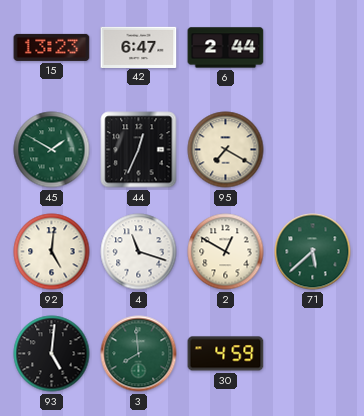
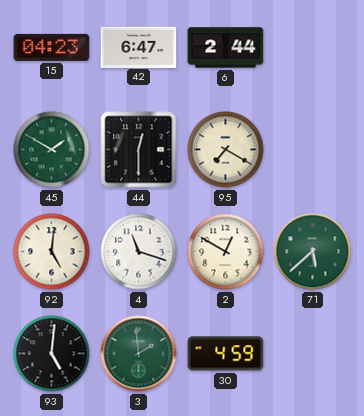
15: 13:23 -> 04:23 (52, 47)
44: 12:34 -> 12:30 (139, 150)
3: 7:59 -> 1:59 (139, 354)
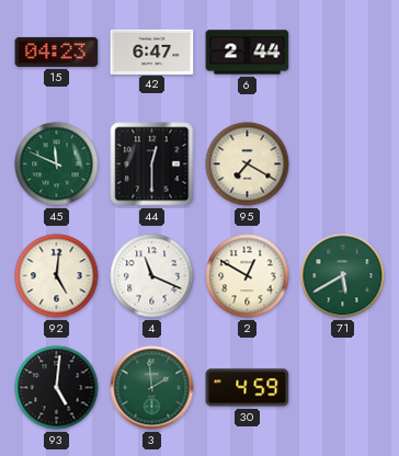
45: 1:50 -> 11:49 (57, 164)
4: 11:18 -> 11:19 (152, 276)
71: 5:38 -> 5:40 (343, 276)
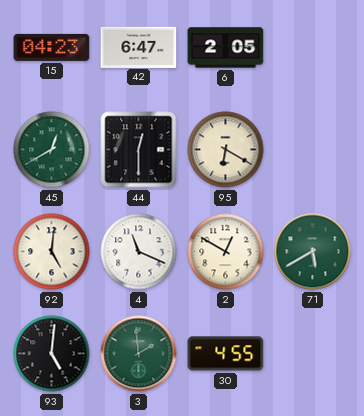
6: 2:44 -> 2:05 (226, 48)
45: 11:49 -> 12:40 (52, 150)
95: 7:20 -> 6:20 (226, 150)
30: 4:59 -> 4:55 (226, 354)
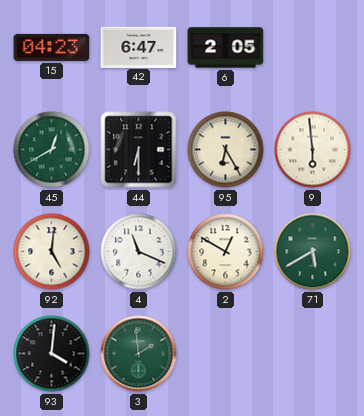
44: 12:30 -> 6:30 (139, 150)
95: 6:20 -> 6:25 (226, 150)
9: none -> 5:59 (313, 150)
93: 5:01 -> 4:01 (52, 354)
30: 4:55 -> none (226, 354)
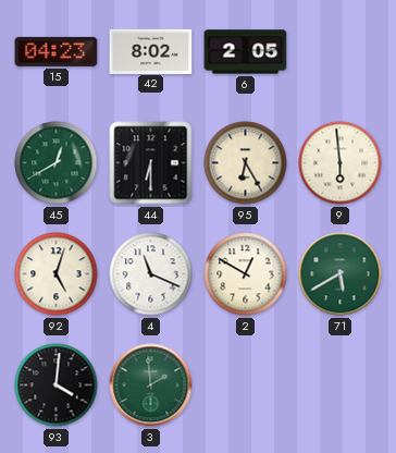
42: 6:47 -> 8:02 (151, 51)
92: 5:01 -> 5:03 (57, 274)
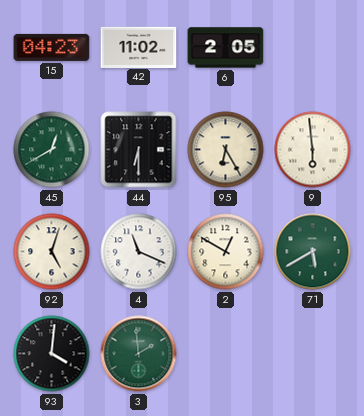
42: 8:02 -> 11:02 (139, 47)
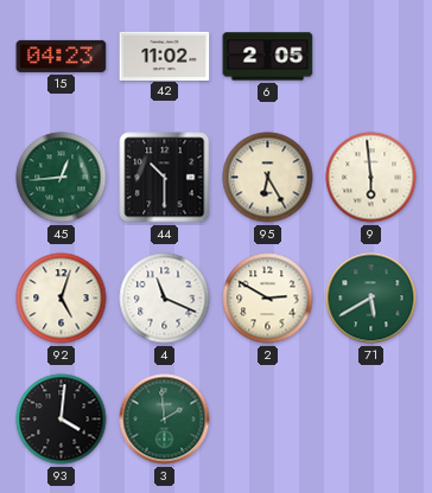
45: 12:40 -> 12:44 (62, 178)
44: 6:30 -> 10:30 (165, 178)
2: 12:50 -> 2:50 (268, 299)
